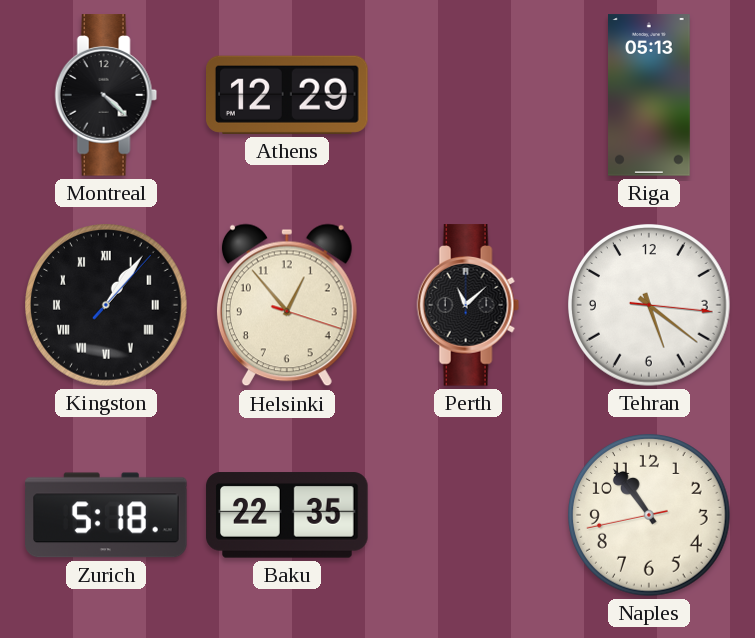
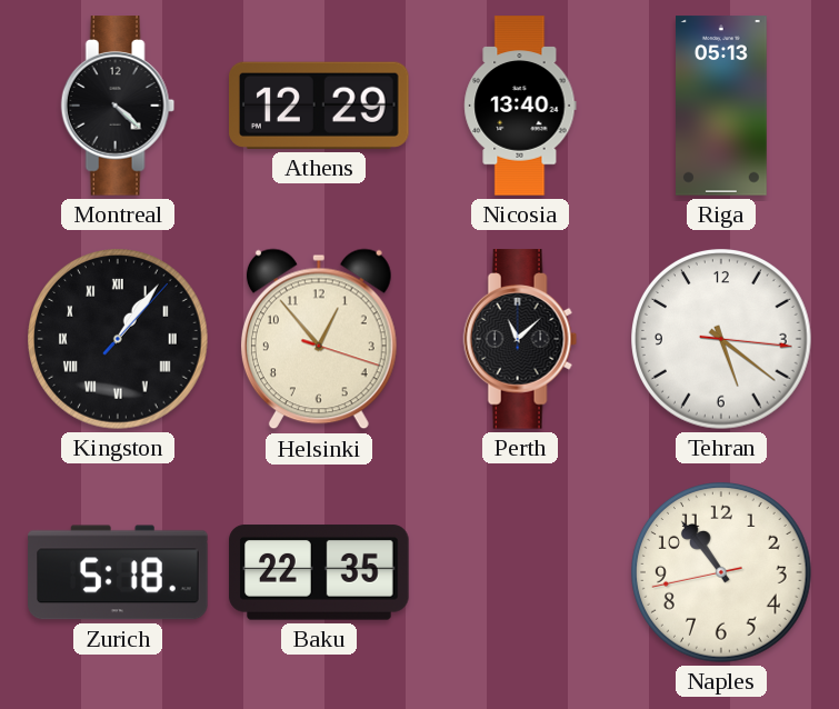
Nicosia: none -> 13:40 (520, 106)
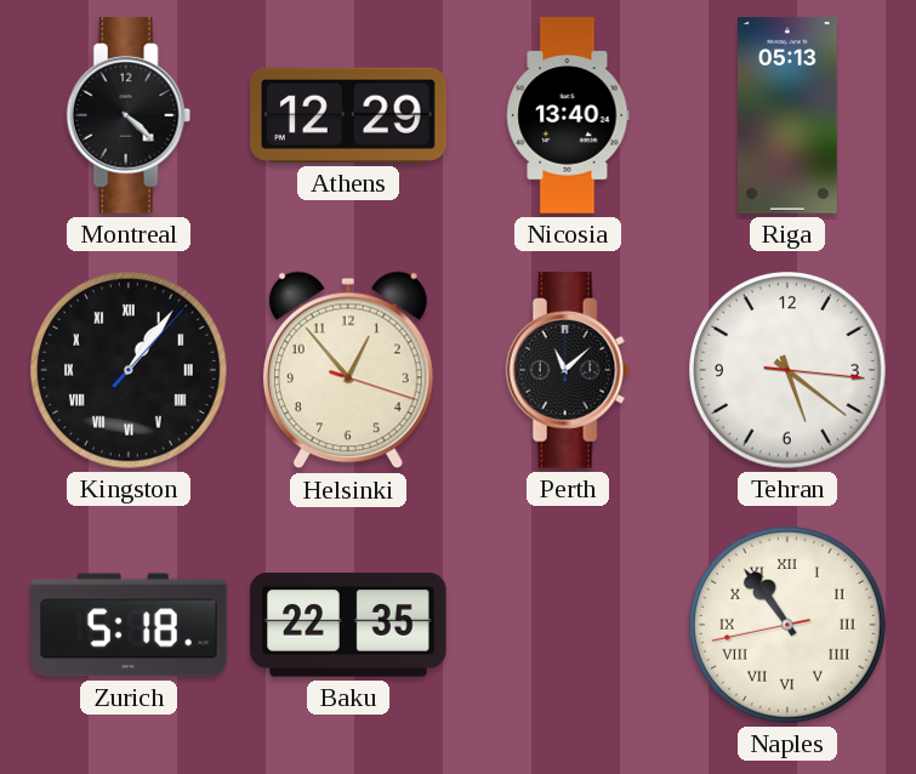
Naples numerals: Arabic -> Roman (789, 626)
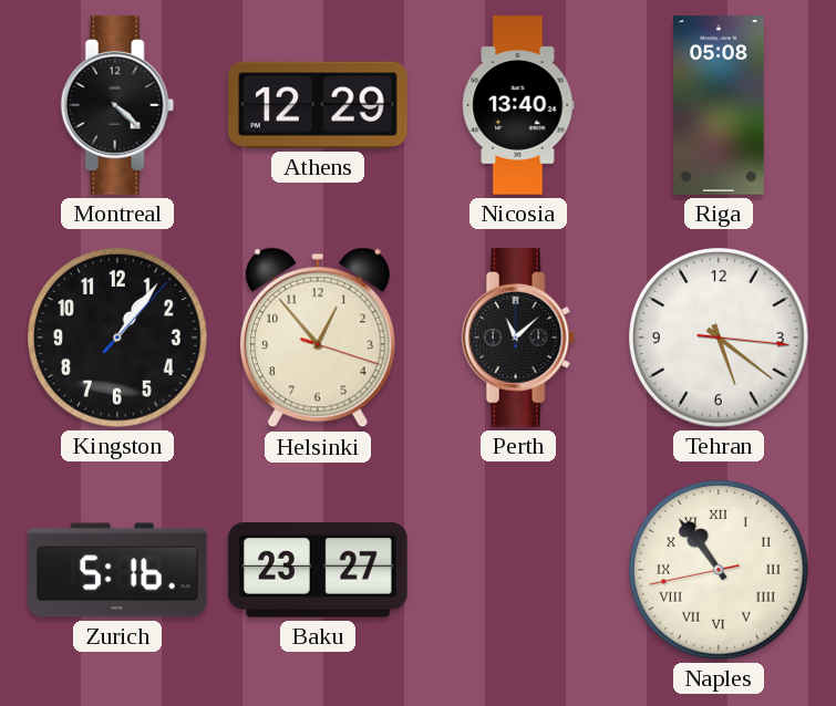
Riga: 05:13 -> 05:08 (720, 105)
Kingston numerals: Roman -> Arabic (118, 339)
Zurich: 5:18 -> 5:16 (117, 570)
Baku: 22:35 -> 23:27 (318, 570)
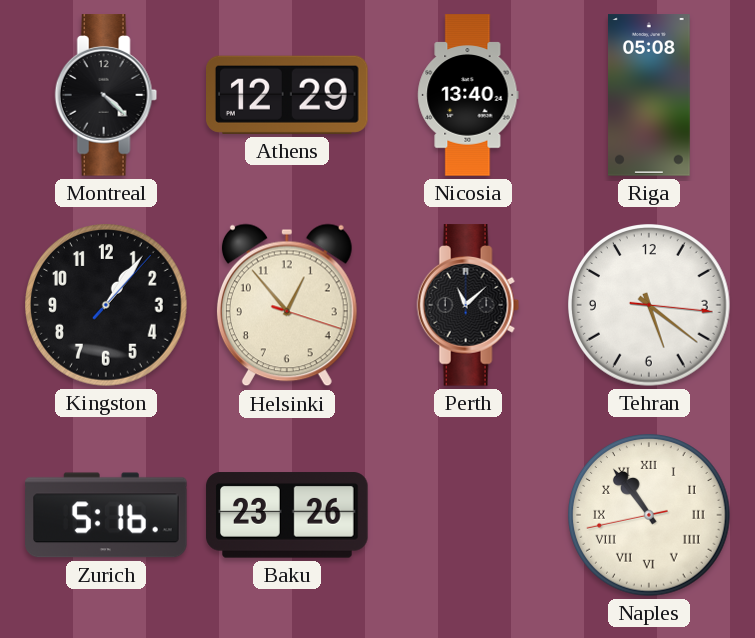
Baku: 23:27 -> 23:26 (287, 515)
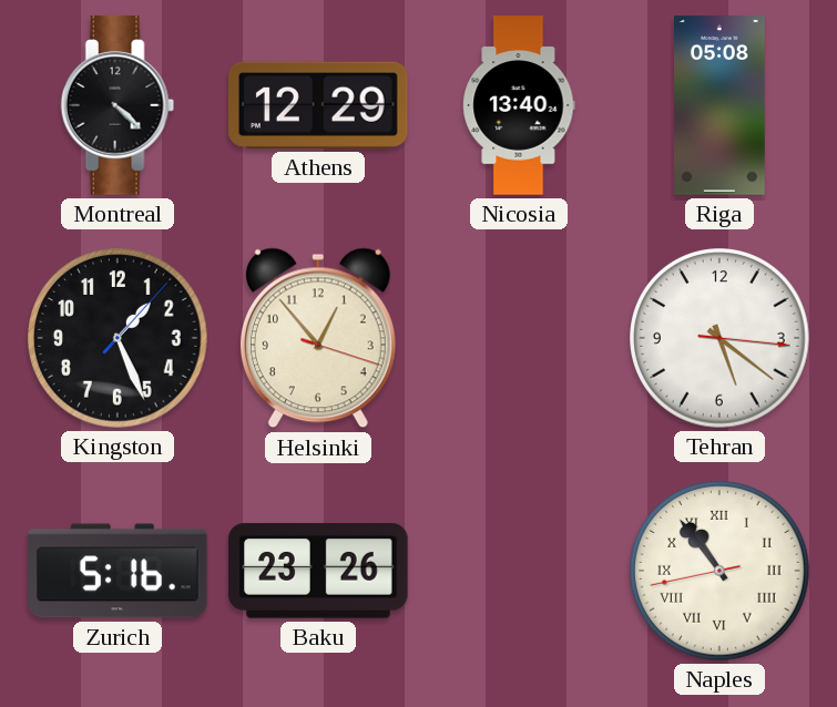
Kingston: 1:06 -> 1:26 (119, 339)
Perth: 11:08 -> none (468, 305)
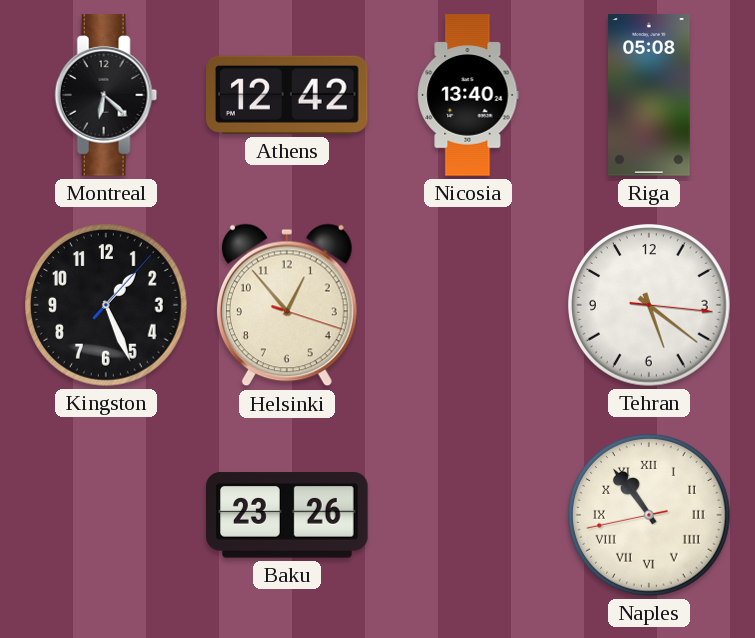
Montreal: 4:22 -> 6:22 (106, 95)
Athens: 12:29 -> 12:42 (288, 95)
Zurich: 5:16 -> none (118, 571)
